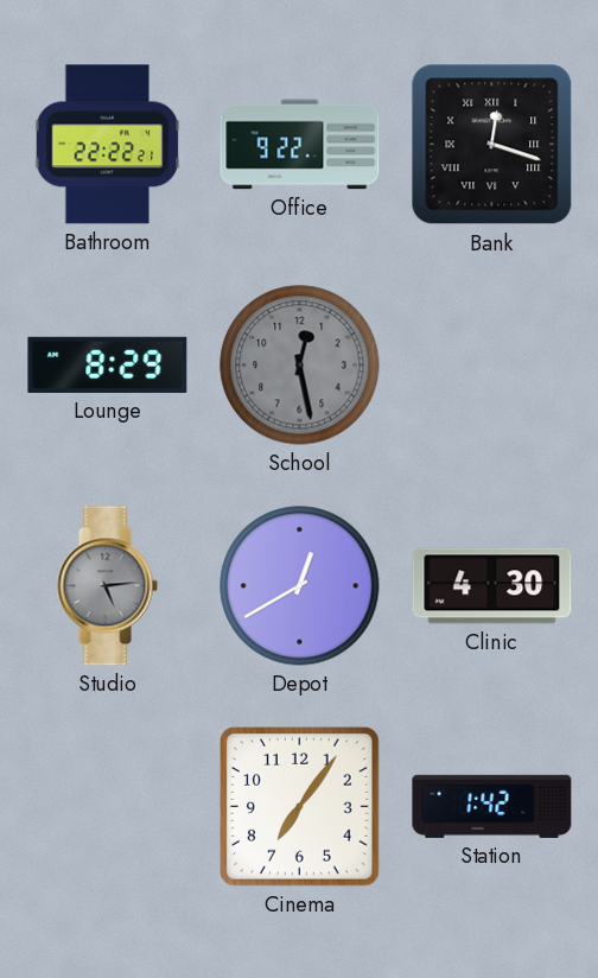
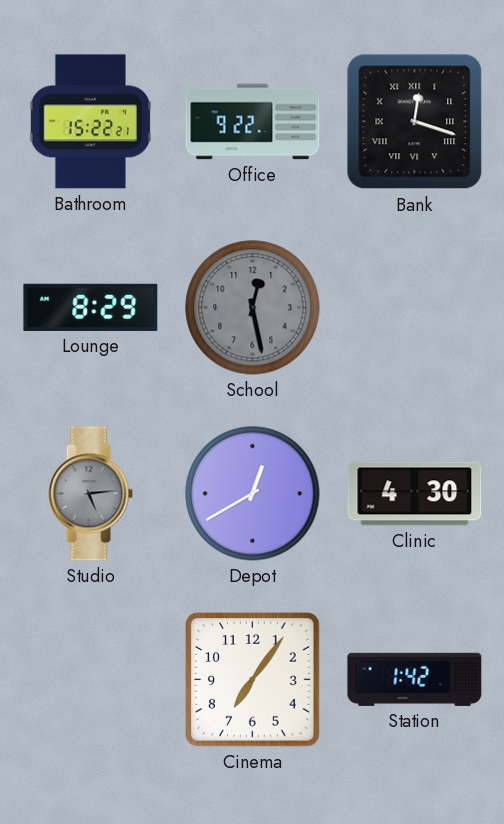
Bathroom: 22:22 -> 15:22 (91, 122)
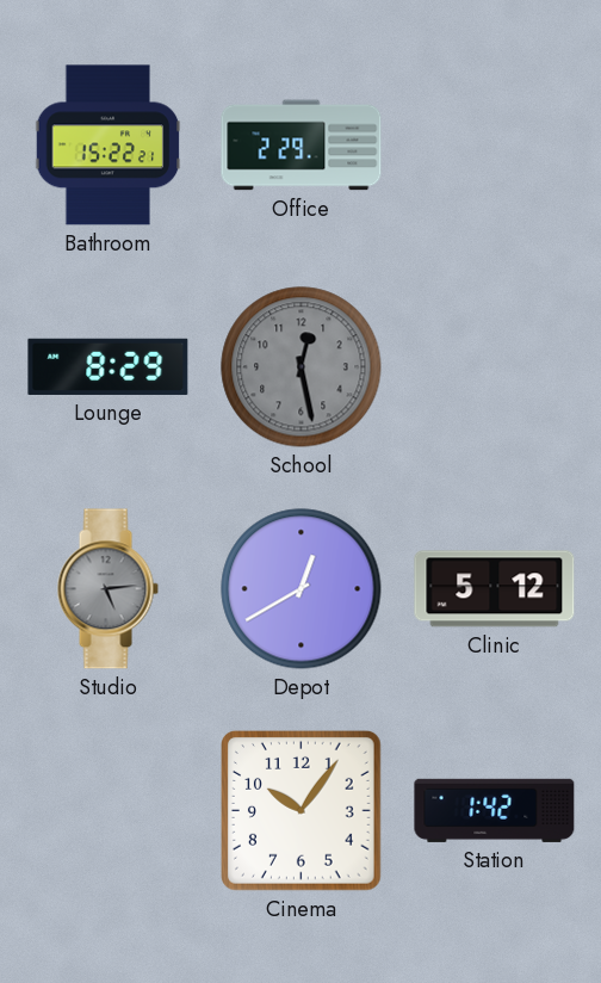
Office: 9:22 -> 2:29 (302, 146)
Bank: 12:18 -> none (415, 122)
Clinic: 4:30 -> 5:12 (495, 589)
Cinema: 7:06 -> 10:06 (302, 811)
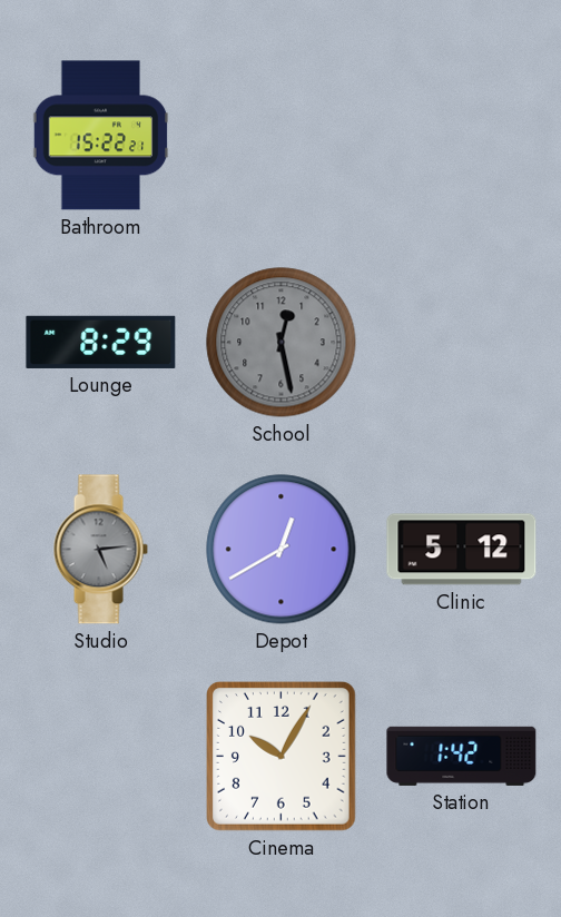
Office: 2:29 -> none (302, 146)
Cinema: 10:06 -> 10:05 (282, 757)
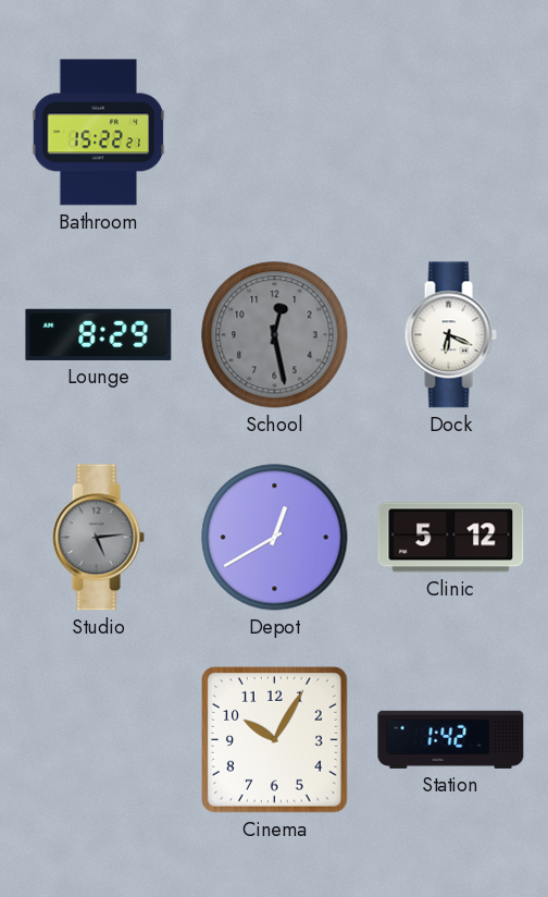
Dock: none -> 6:19 (450, 335)
